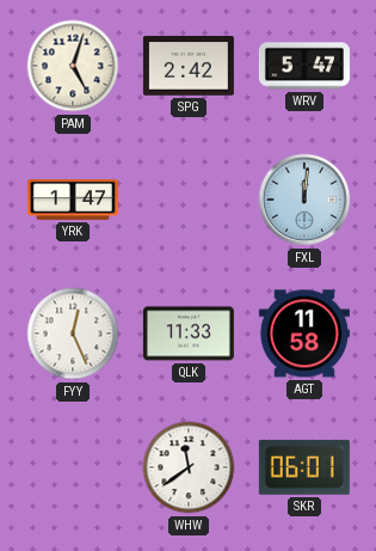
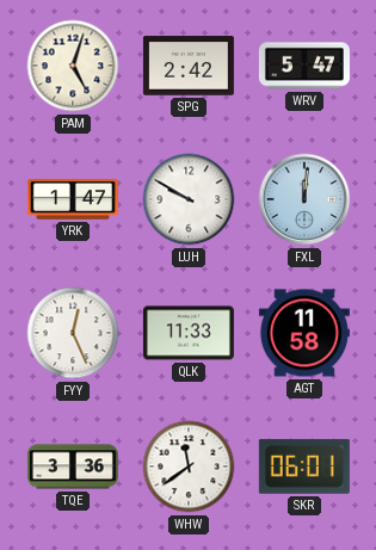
LUH: none -> 9:50 (189, 199)
TQE: none -> 3:36 (73, 466)
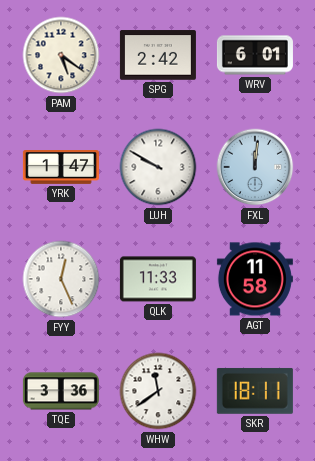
PAM: 5:03 -> 5:21 (61, 55)
WRV: 5:47 -> 6:01 (255, 55)
SKR: 06:01 -> 18:11 (255, 391)
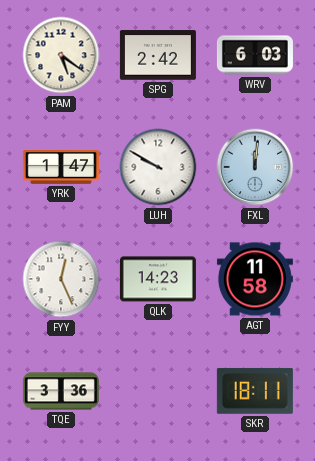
WRV: 6:01 -> 6:03 (255, 55)
QLK: 11:33 -> 14:23 (158, 279)
WHW: 11:39 -> none (158, 391)
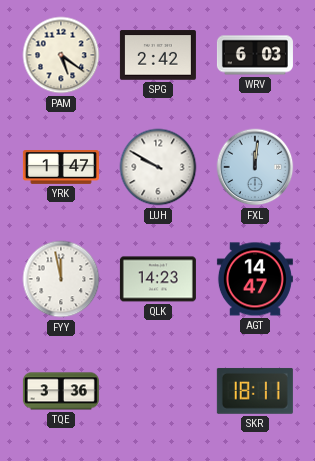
FYY: 12:26 -> 11:58 (61, 279)
AGT: 11:58 -> 14:47 (255, 279)
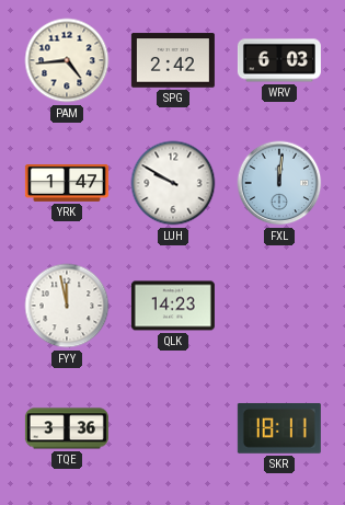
PAM: 5:21 -> 4:44 (67, 60)
AGT: 14:47 -> none (255, 279)
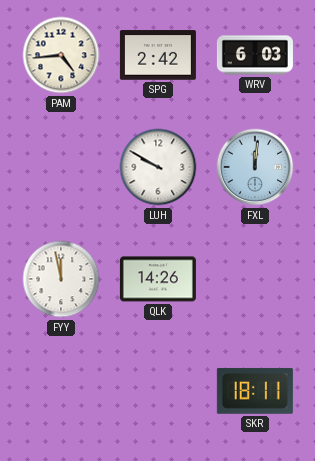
YRK: 1:47 -> none (67, 184)
QLK: 14:23 -> 14:26 (158, 279)
TQE: 3:36 -> none (67, 428)
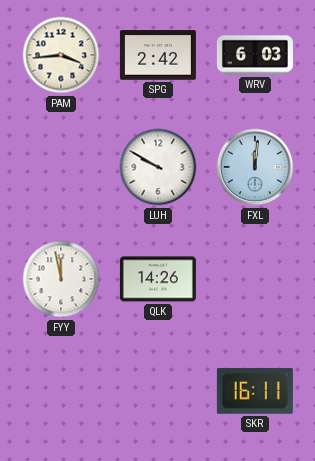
PAM: 4:44 -> 3:44 (61, 55)
SKR: 18:11 -> 16:11 (255, 391)
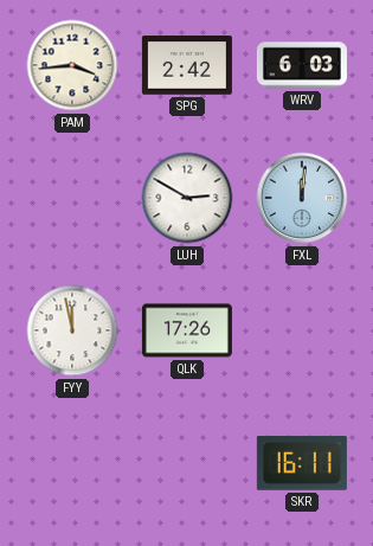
LUH: 9:50 -> 2:50 (187, 198)
QLK: 14:26 -> 17:26 (187, 330)
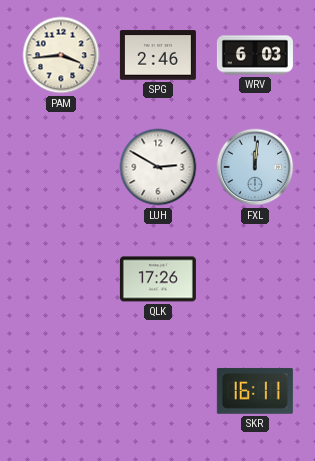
SPG: 2:42 -> 2:46 (158, 55)
FYY: 11:58 -> none (72, 330)
